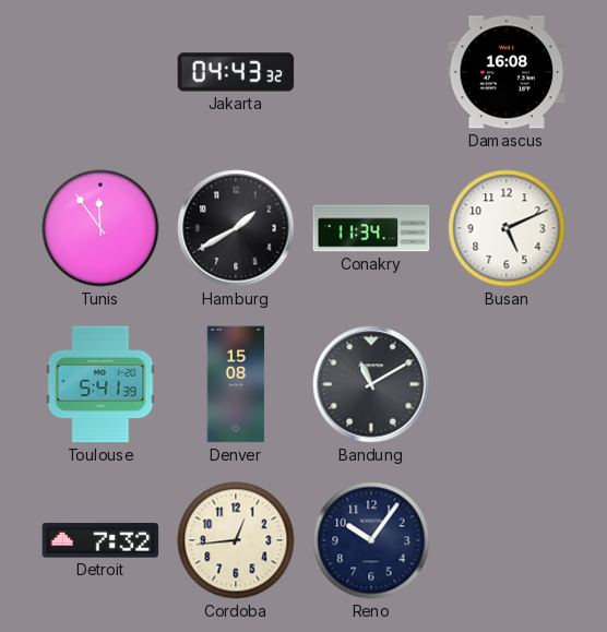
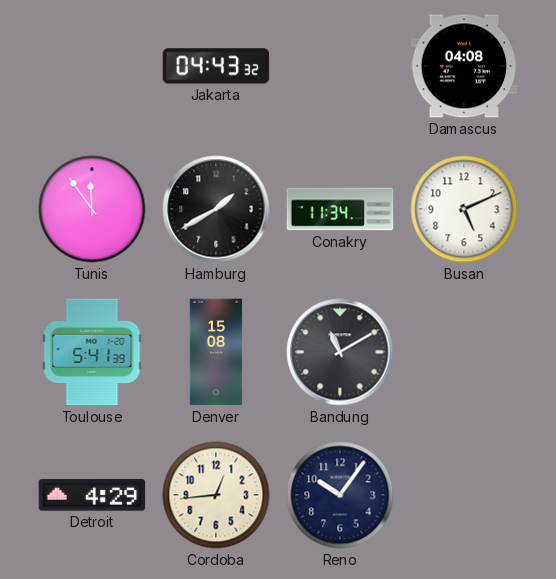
Damascus: 16:08 -> 04:08 (464, 66)
Detroit: 7:32 -> 4:29 (92, 495)
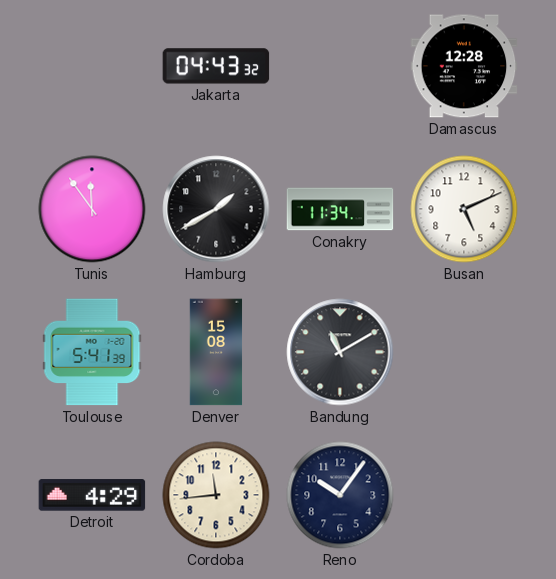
Damascus: 04:08 -> 12:28 (464, 66)
Cordoba: 12:44 -> 11:44 (216, 495)
